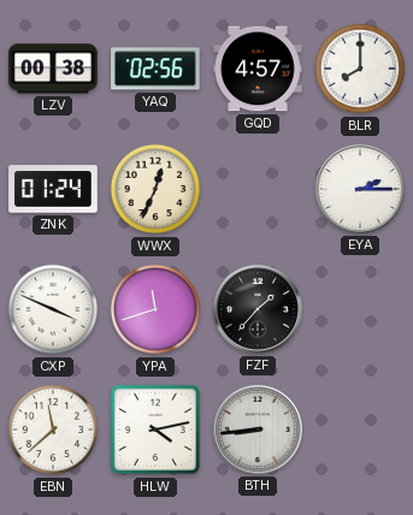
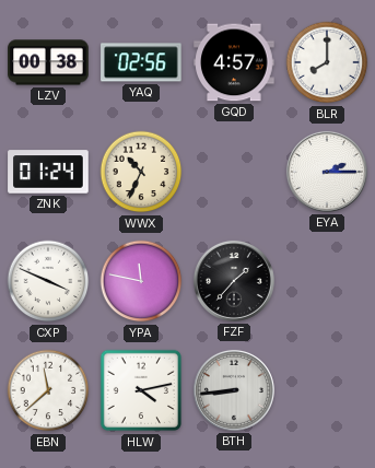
WWX: 12:34 -> 10:34 (141, 172)
YPA: 11:42 -> 11:47 (141, 281)
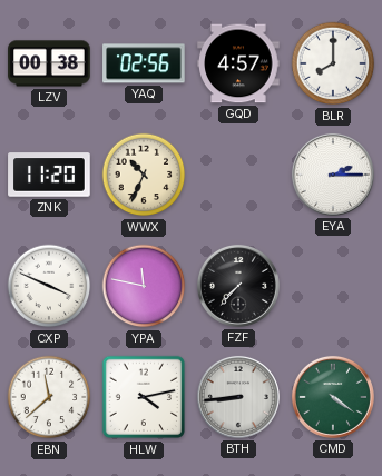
ZNK: 01:24 -> 11:20 (49, 175)
FZF: 1:37 -> 7:37 (238, 286)
CMD: none -> 4:21 (333, 397)
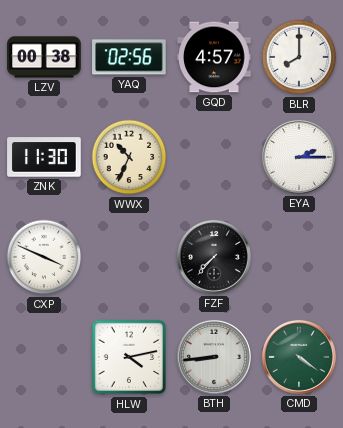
ZNK: 11:20 -> 11:30 (44, 157)
YPA: 11:47 -> none (144, 286)
EBN: 11:38 -> none (49, 397)
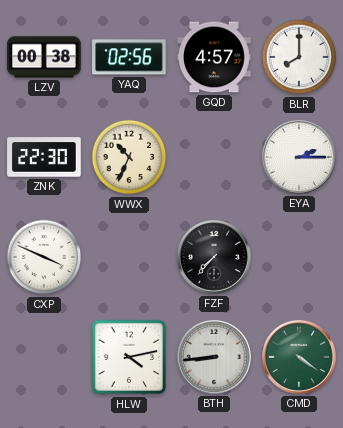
ZNK: 11:30 -> 22:30 (44, 157)
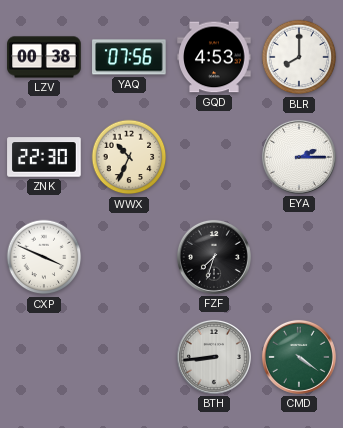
YAQ: 02:56 -> 07:56 (129, 57)
GQD: 4:57 -> 4:53 (214, 57)
FZF: 7:37 -> 7:33 (214, 257)
HLW: 4:13 -> none (129, 357)
